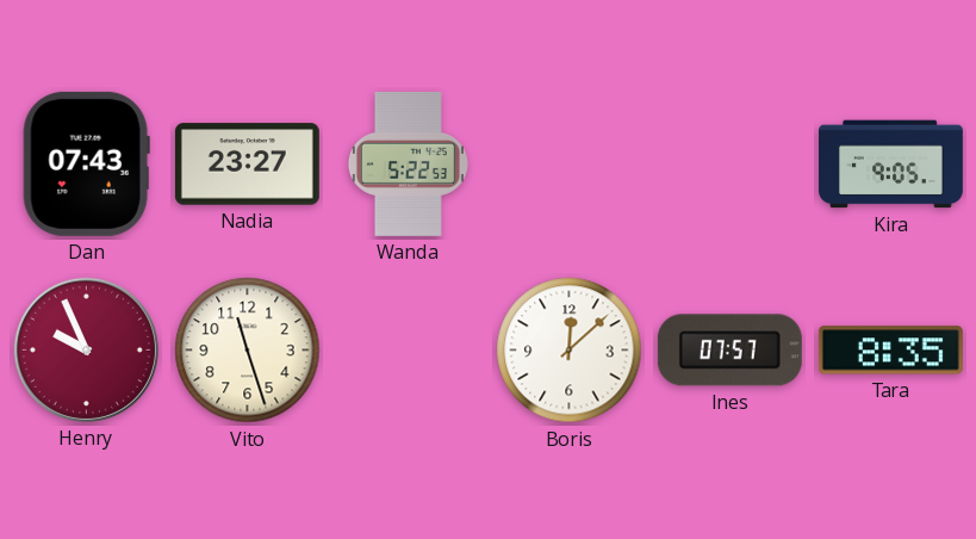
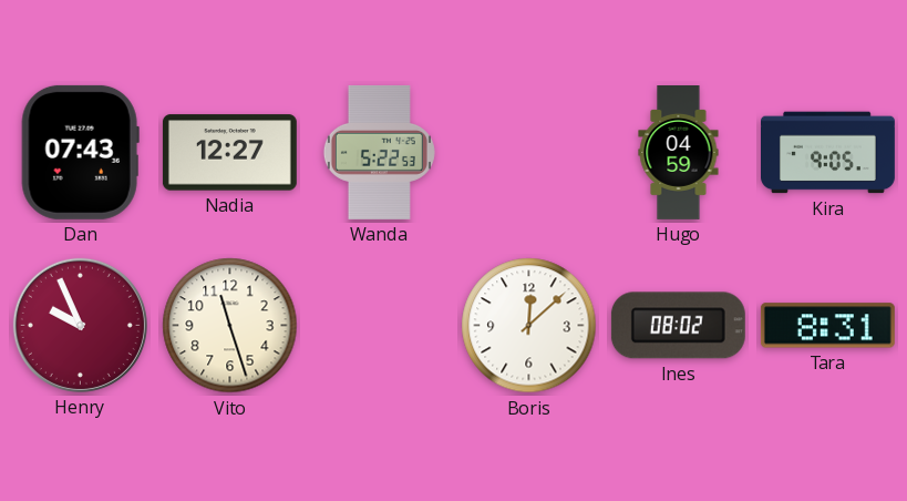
Nadia: 23:27 -> 12:27 (229, 153)
Hugo: none -> 04:59 (679, 153)
Ines: 07:57 -> 08:02 (678, 326)
Tara: 8:35 -> 8:31 (827, 326)
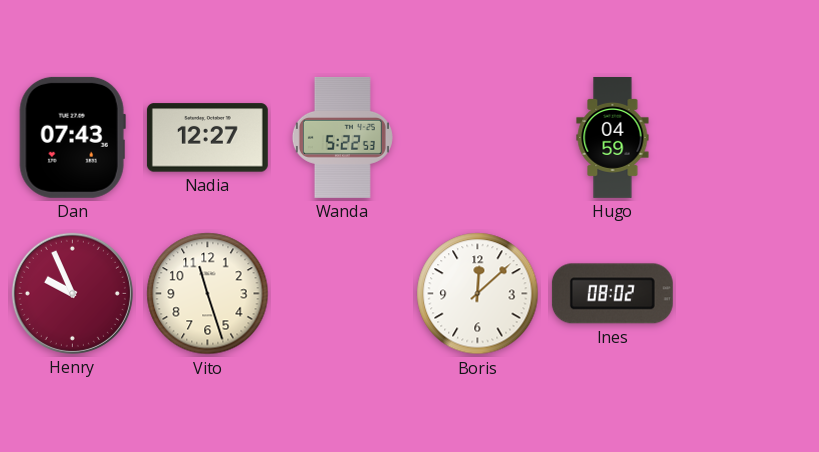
Kira: 9:05 -> none (828, 153)
Tara: 8:31 -> none (827, 326)
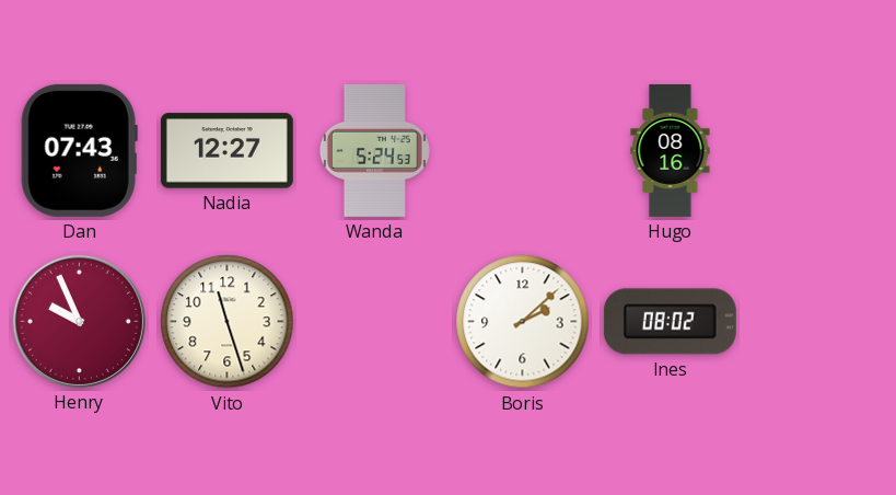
Wanda: 5:22 -> 5:24 (374, 150)
Hugo: 04:59 -> 08:16 (671, 151)
Boris: 12:08 -> 2:08 (523, 322)
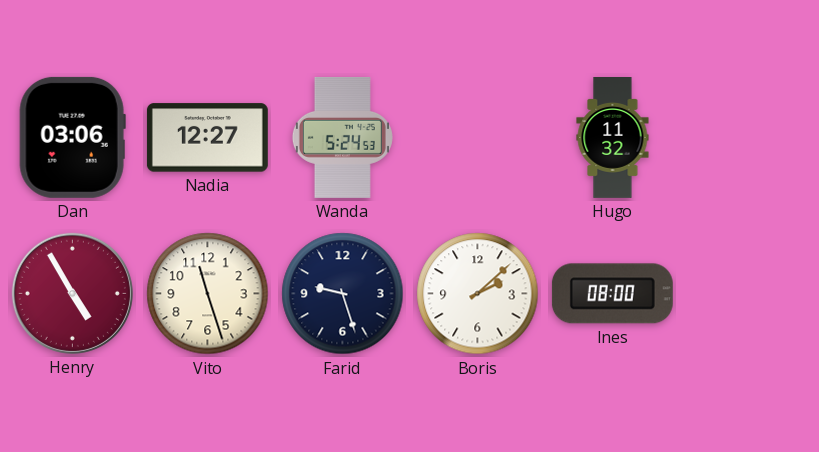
Dan: 07:43 -> 03:06 (72, 137)
Hugo: 08:16 -> 11:32 (613, 138)
Henry: 9:56 -> 4:55 (72, 293)
Farid: none -> 9:27 (343, 294)
Ines: 08:02 -> 08:00 (612, 294)
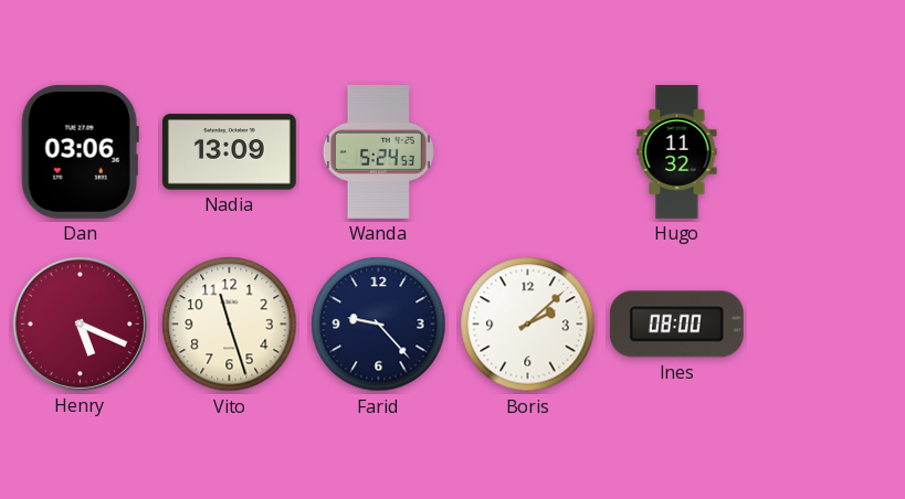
Nadia: 12:27 -> 13:09 (229, 152)
Henry: 4:55 -> 5:19 (80, 323)
Farid: 9:27 -> 9:23 (379, 325)
